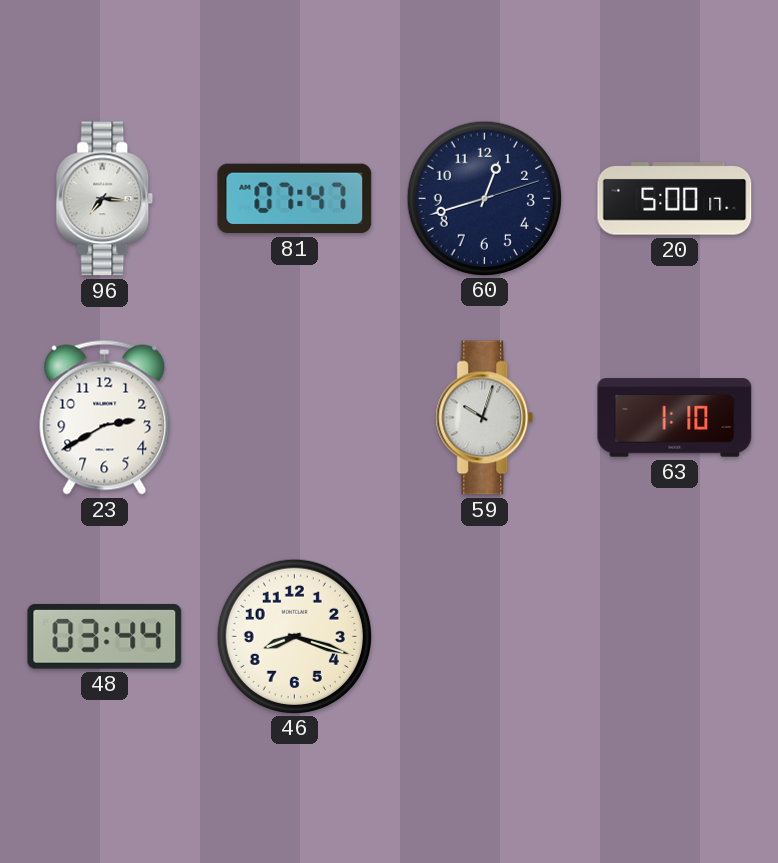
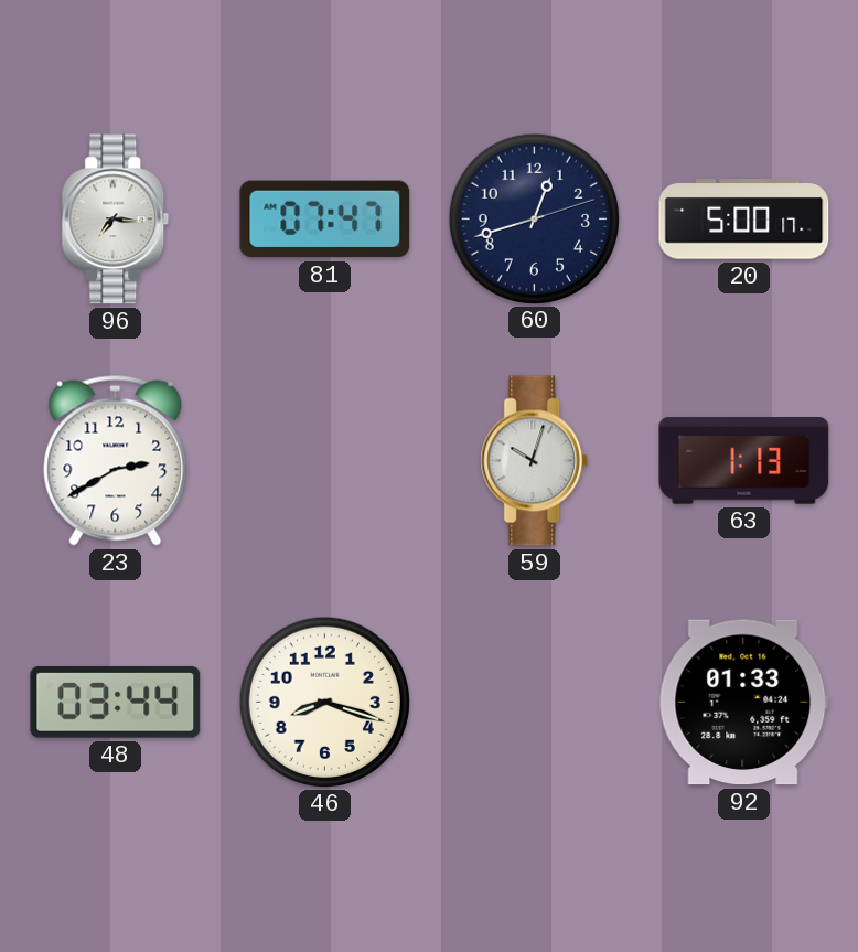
63: 1:10 -> 1:13 (744, 461)
92: none -> 01:33 (743, 703)
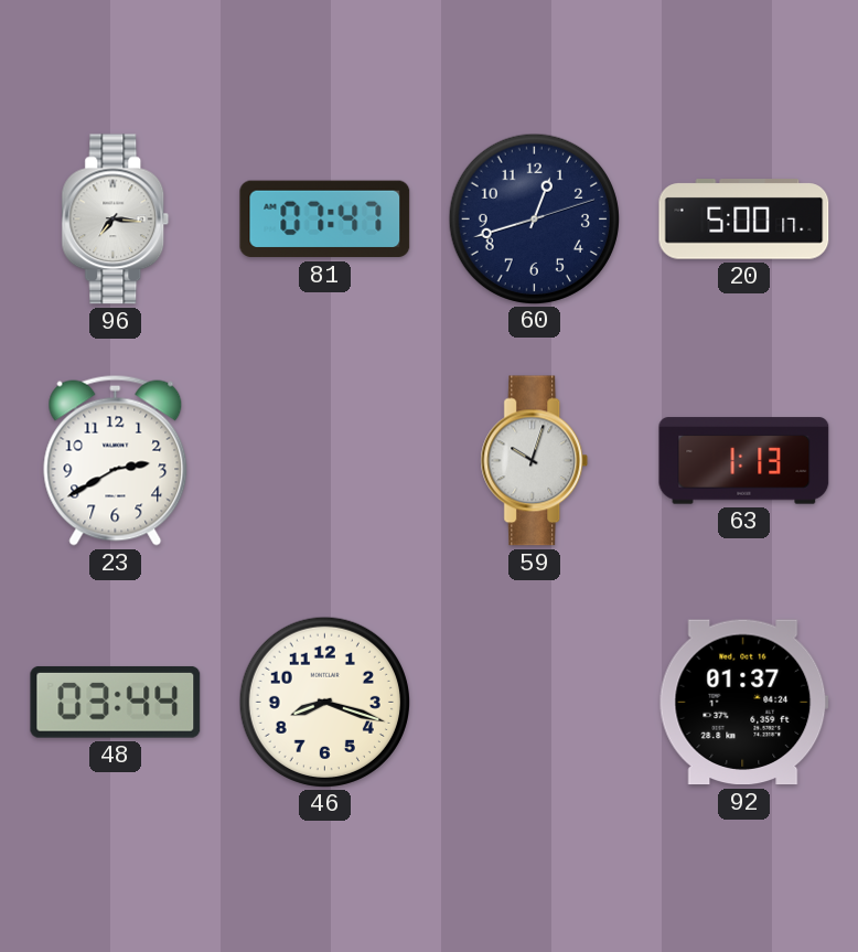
92: 01:33 -> 01:37 (743, 703)
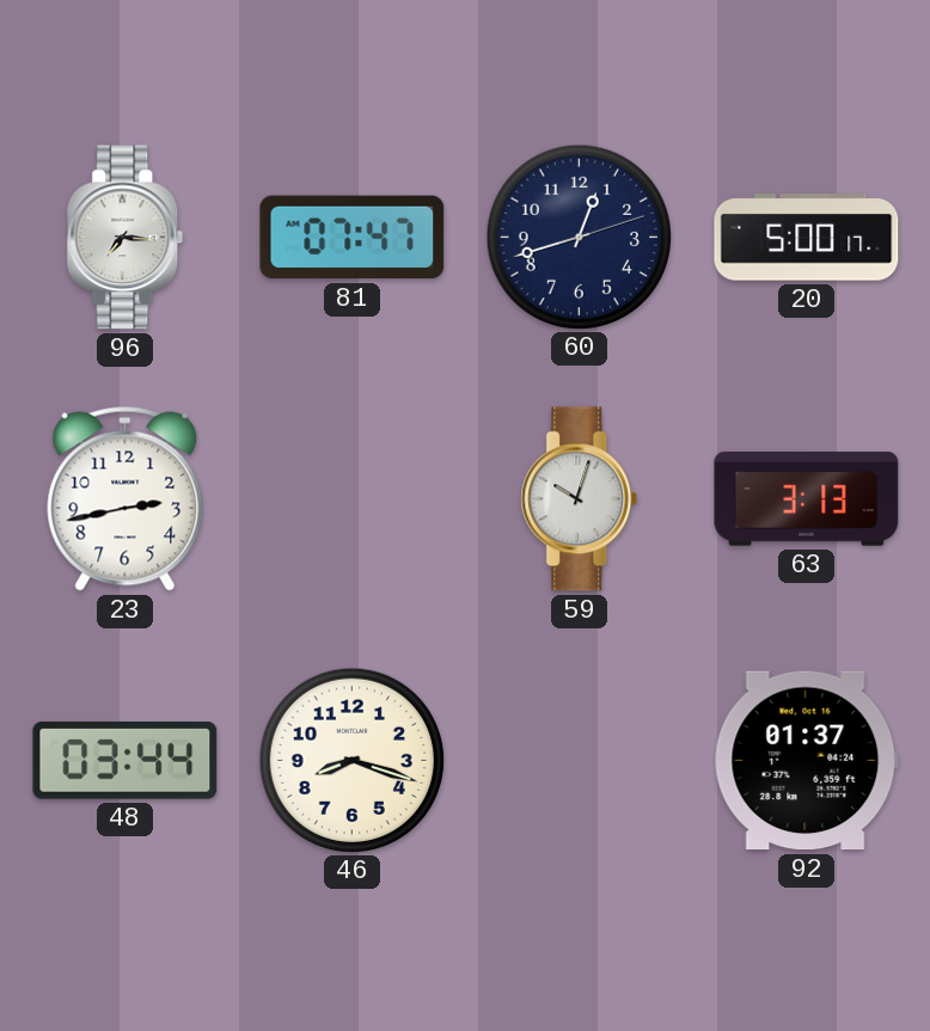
23: 2:40 -> 2:43 (126, 498)
63: 1:13 -> 3:13 (807, 499)
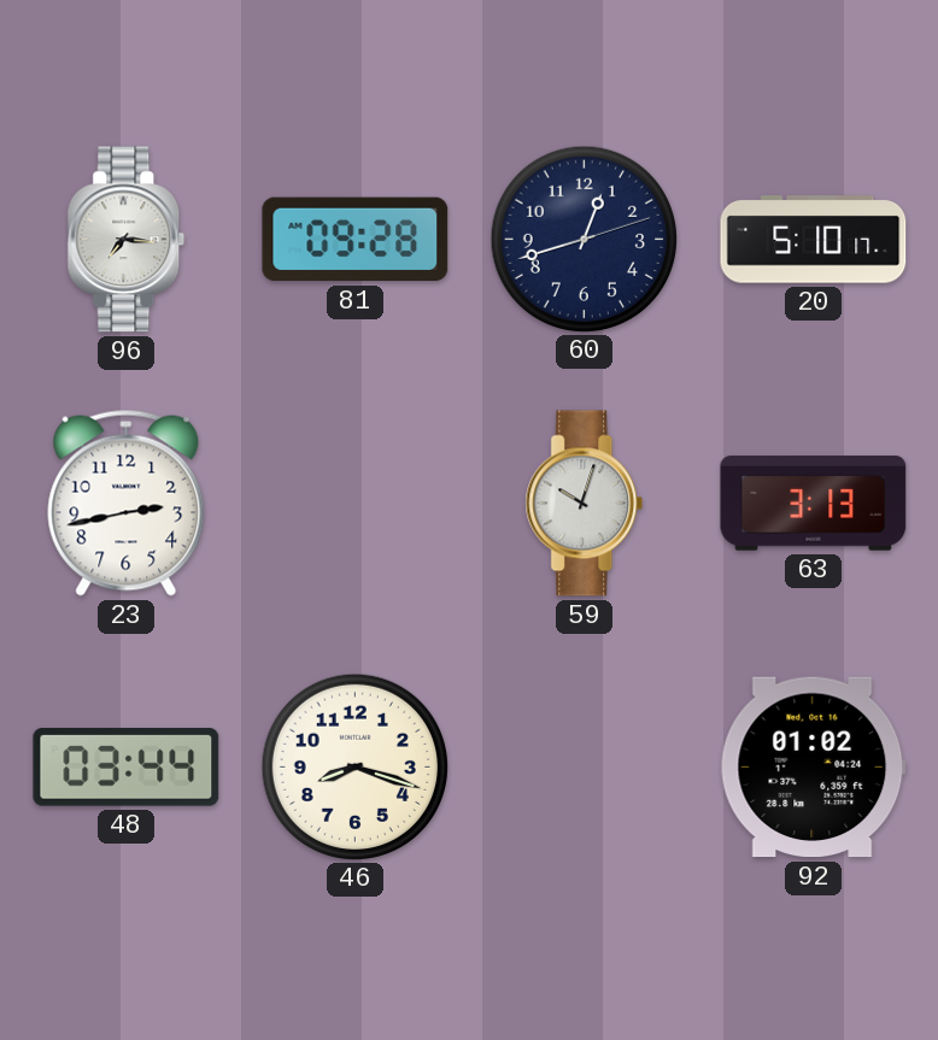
81: 07:47 -> 09:28 (356, 240)
20: 5:00 -> 5:10 (814, 240)
92: 01:37 -> 01:02 (813, 768)
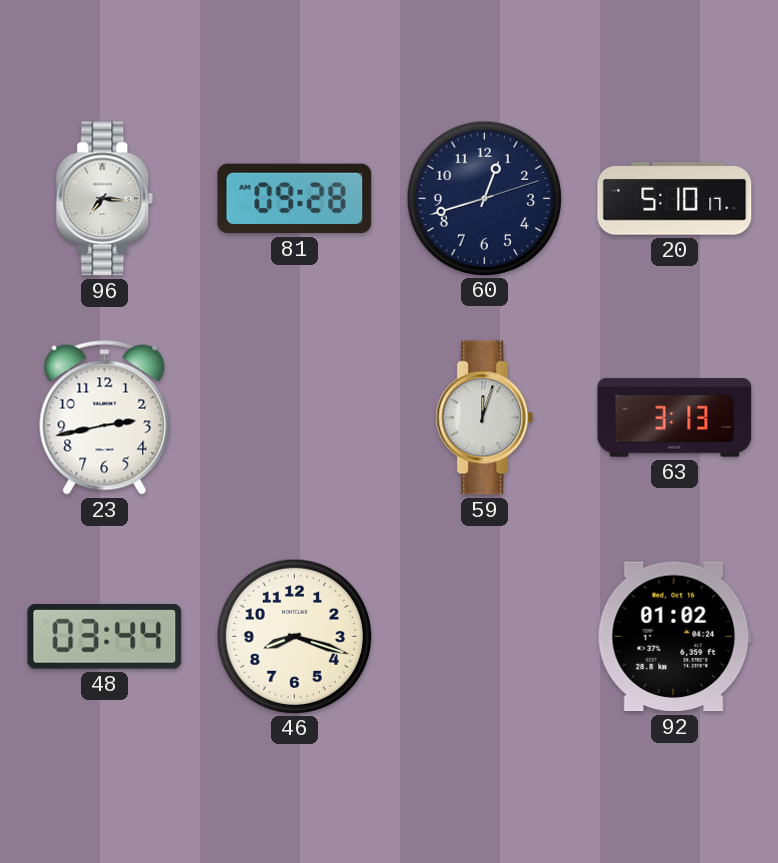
59: 10:03 -> 12:03 (485, 418)
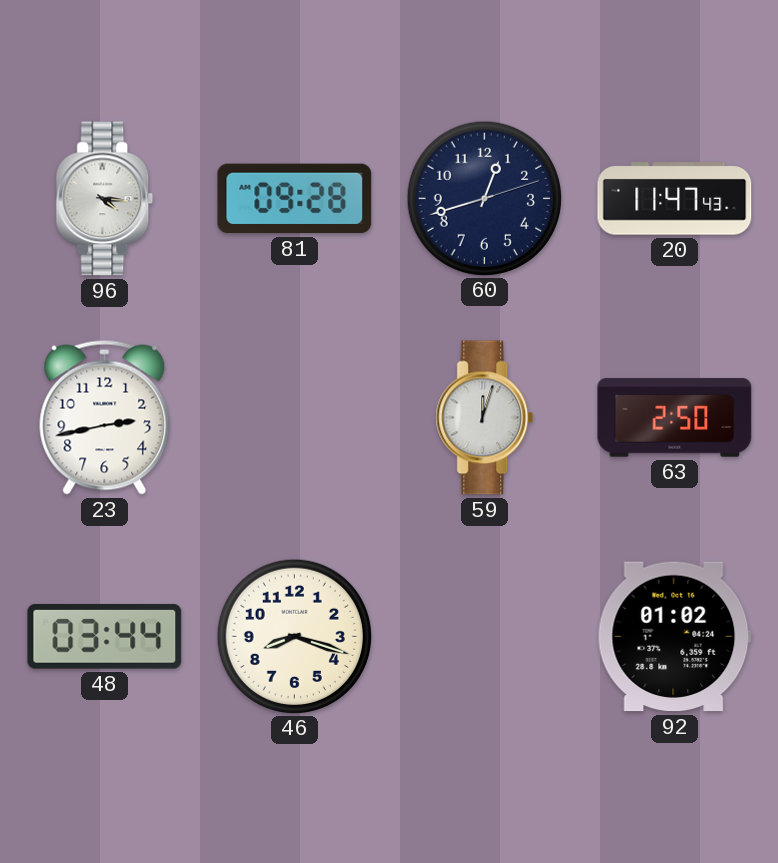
96: 7:16 -> 4:16 (105, 199)
20: 5:10 -> 11:47 (675, 199)
63: 3:13 -> 2:50 (675, 418)
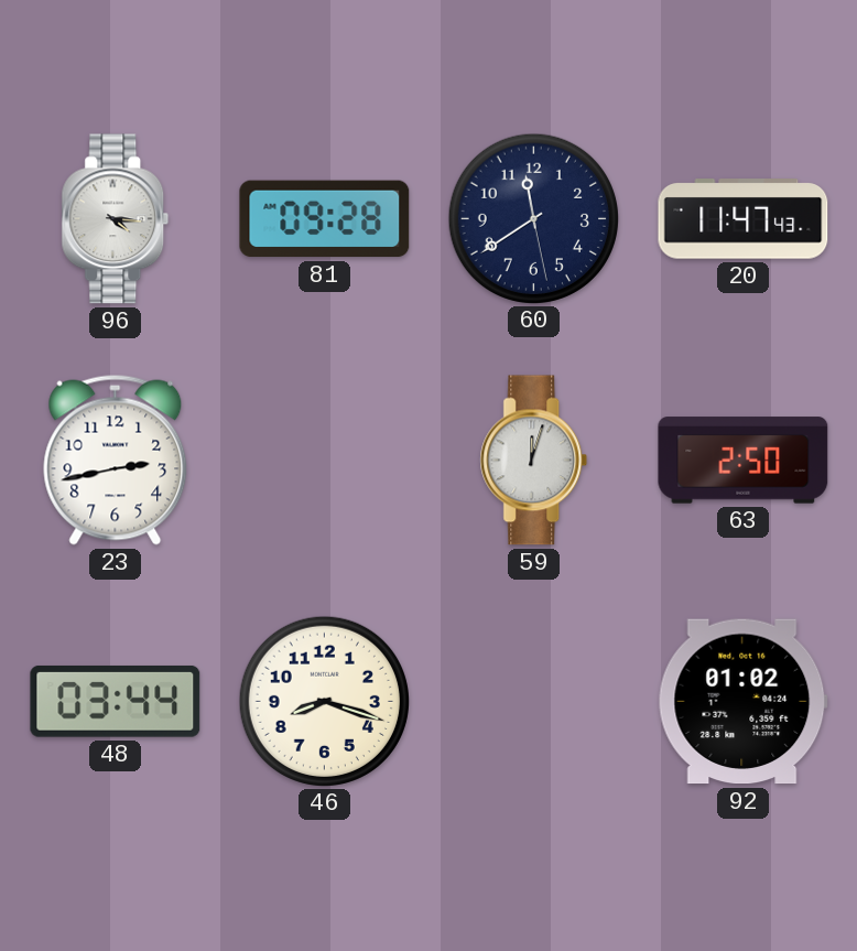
60: 12:42 -> 11:39 (533, 218)
